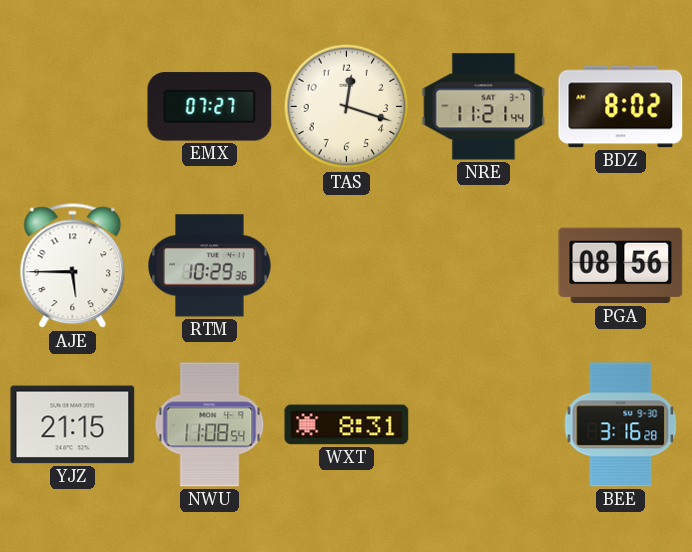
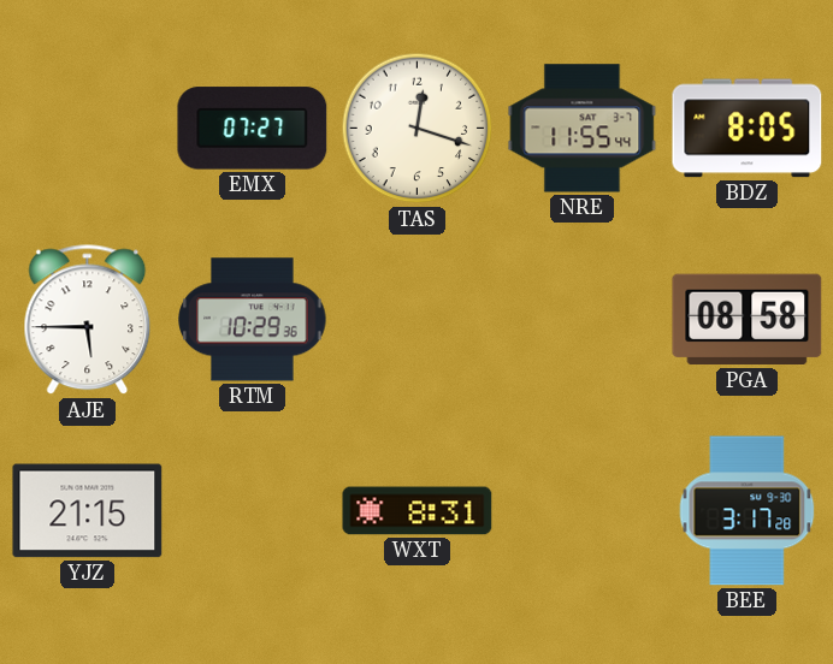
NRE: 11:21 -> 11:55 (583, 129)
BDZ: 8:02 -> 8:05 (748, 129)
PGA: 08:56 -> 08:58 (748, 320)
NWU: 11:08 -> none (210, 425)
BEE: 3:16 -> 3:17 (748, 511)
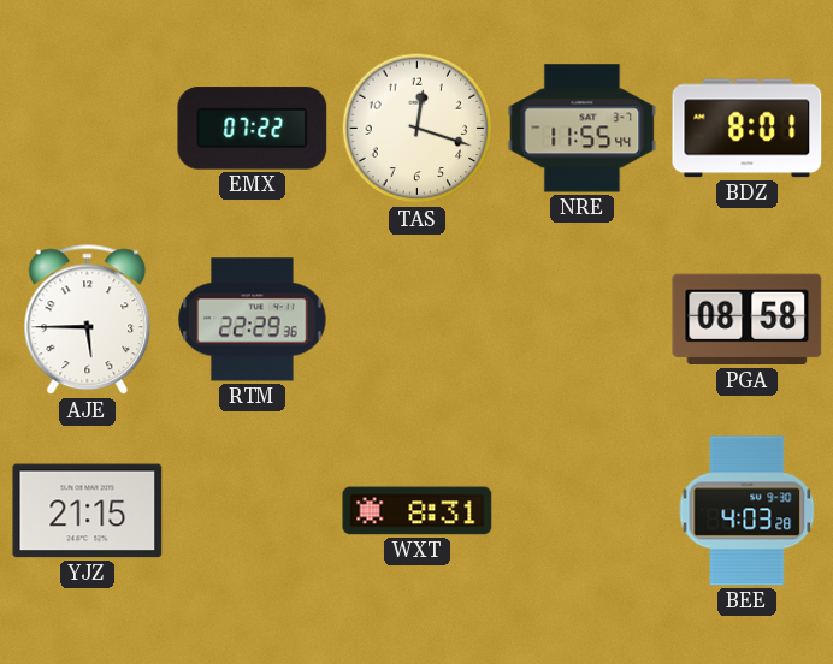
EMX: 07:27 -> 07:22 (253, 129)
BDZ: 8:05 -> 8:01 (748, 129)
RTM: 10:29 -> 22:29 (253, 320)
BEE: 3:17 -> 4:03 (748, 511)
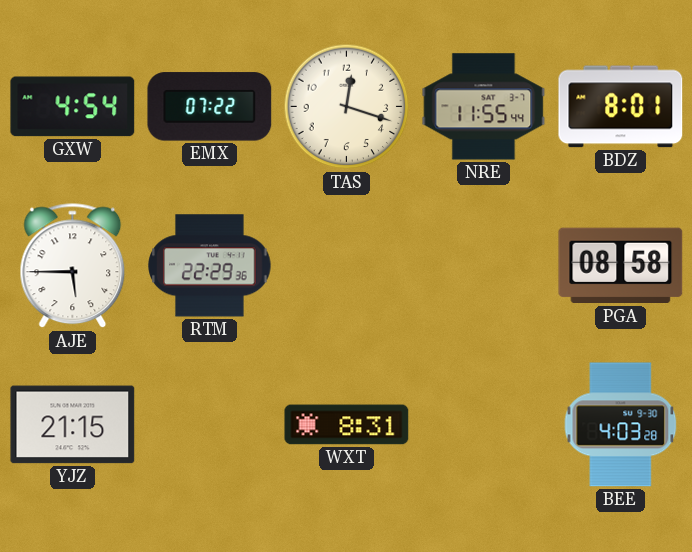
GXW: none -> 4:54 (73, 107)
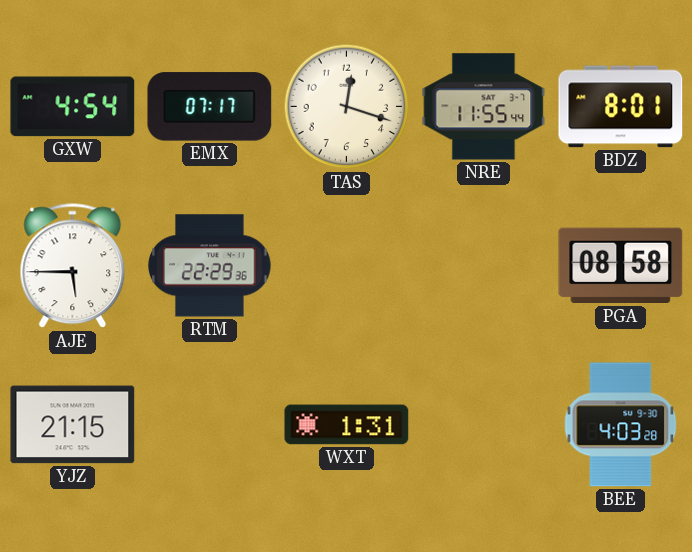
EMX: 07:22 -> 07:17 (210, 107)
WXT: 8:31 -> 1:31 (347, 425)
